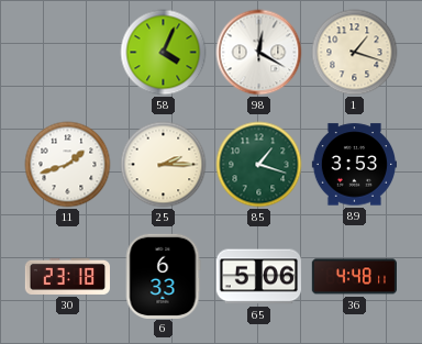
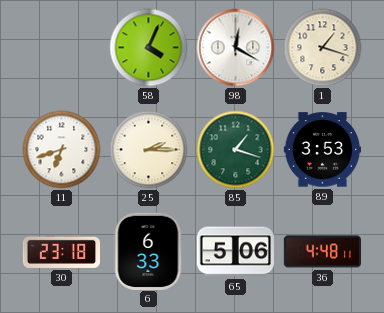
11: 1:42 -> 6:42 (62, 150)
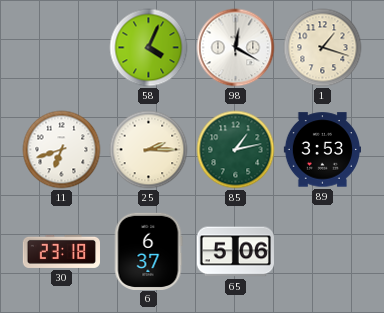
85: 1:18 -> 1:13 (236, 150)
6: 6:33 -> 6:37 (148, 251)
36: 4:48 -> none (322, 252)
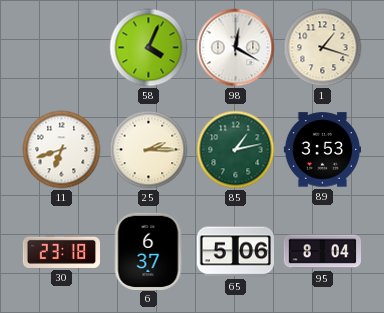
95: none -> 8:04 (322, 252)
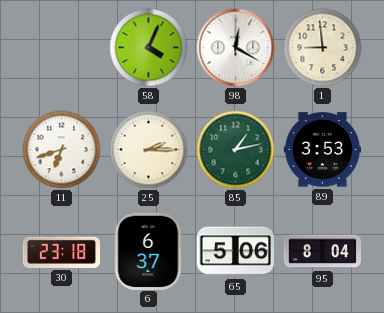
1: 1:18 -> 8:59 (323, 48)
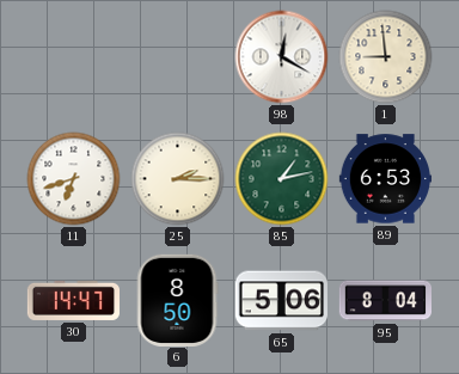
58: 4:04 -> none (149, 48)
89: 3:53 -> 6:53 (385, 179)
30: 23:18 -> 14:47 (73, 300)
6: 6:37 -> 8:50 (177, 300)
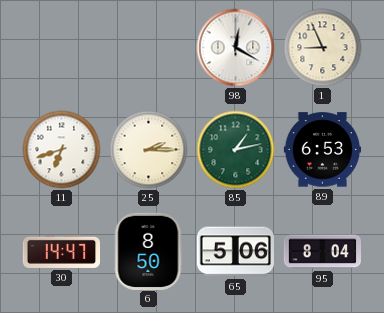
1: 8:59 -> 8:56 (323, 48)
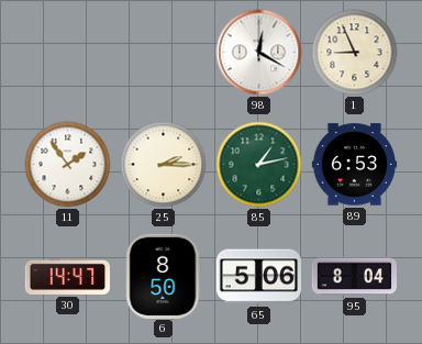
11: 6:42 -> 1:54 (68, 165)
